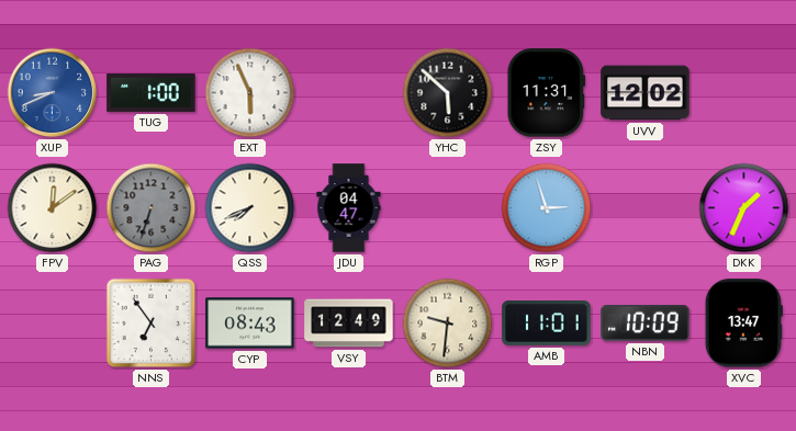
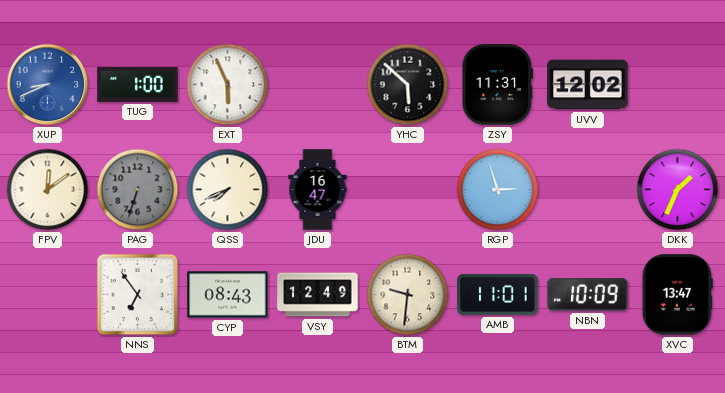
JDU: 04:47 -> 16:47 (318, 190)
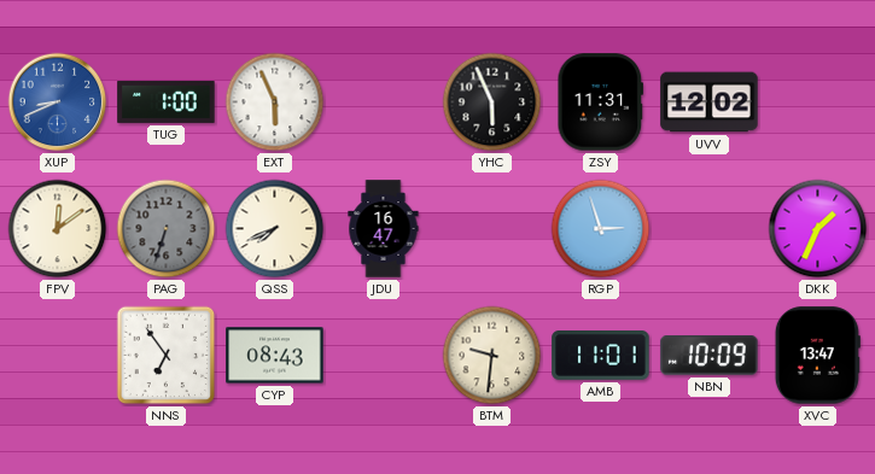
YHC: 5:52 -> 5:56 (492, 103)
VSY: 12:49 -> none (318, 295)
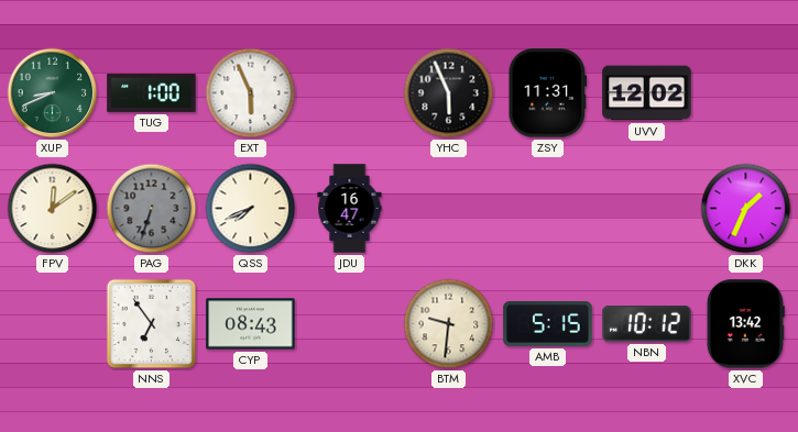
XUP dial: blue -> green (53, 93)
RGP: 2:57 -> none (601, 229)
AMB: 11:01 -> 5:15 (548, 324)
NBN: 10:09 -> 10:12 (647, 324)
XVC: 13:47 -> 13:42 (745, 324)
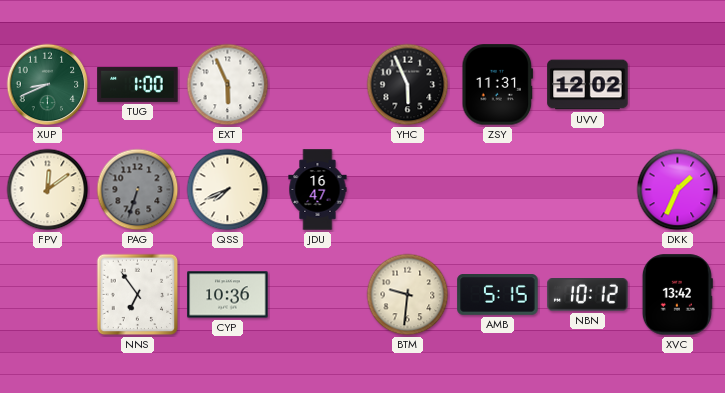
CYP: 08:43 -> 10:36 (228, 295)
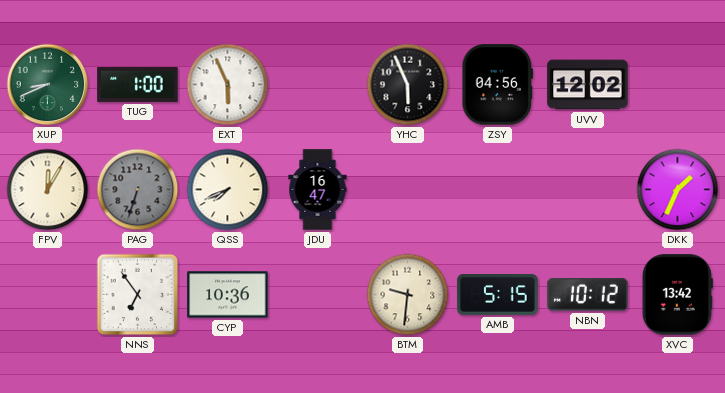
ZSY: 11:31 -> 04:56 (498, 85)
FPV: 12:09 -> 12:05 (48, 190)
